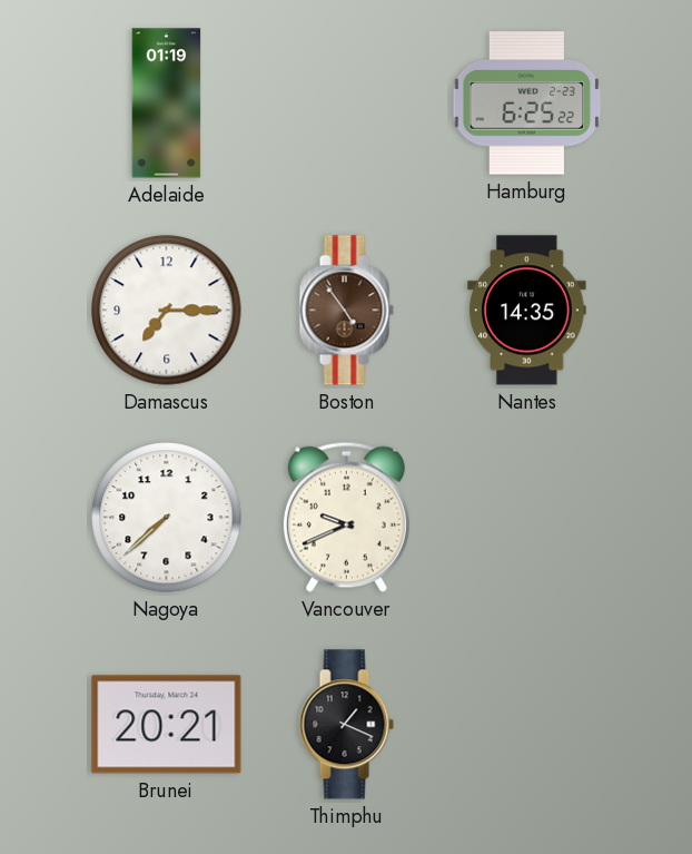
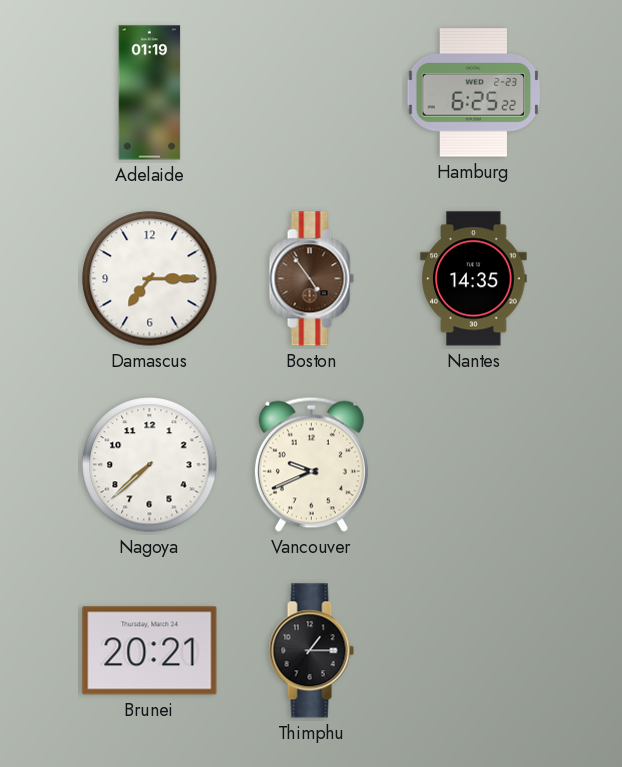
Thimphu: 1:19 -> 1:15 (311, 651)
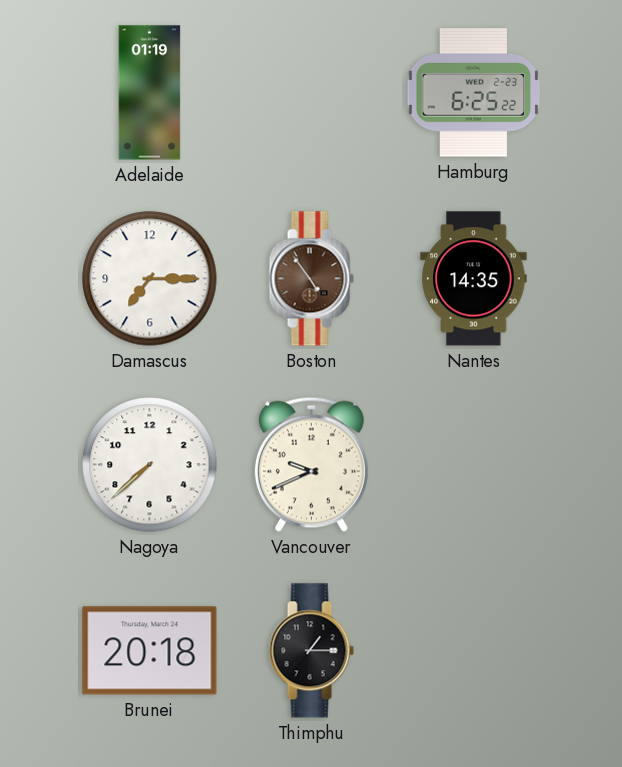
Brunei: 20:21 -> 20:18 (150, 651)
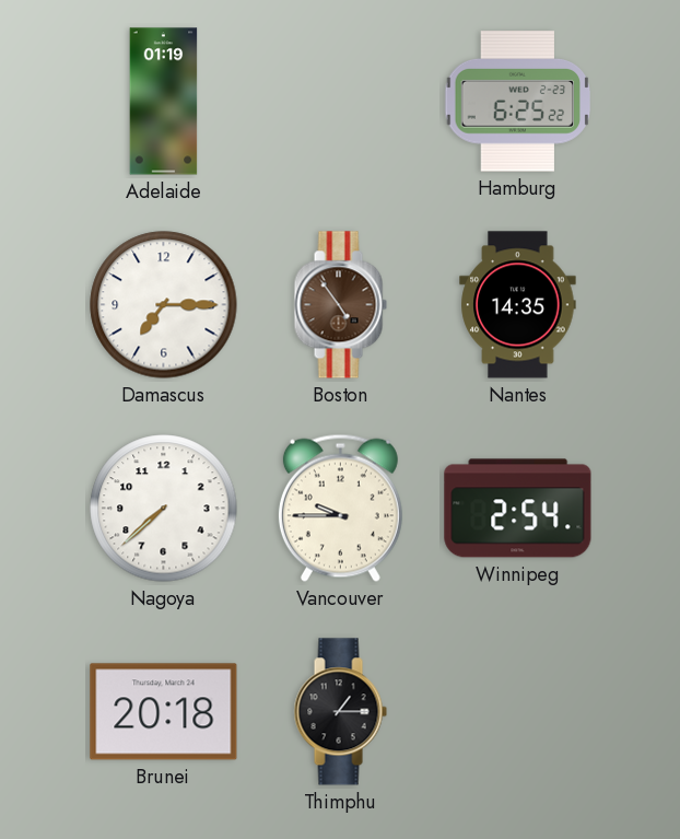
Vancouver: 9:41 -> 9:45 (340, 508)
Winnipeg: none -> 2:54 (518, 509)
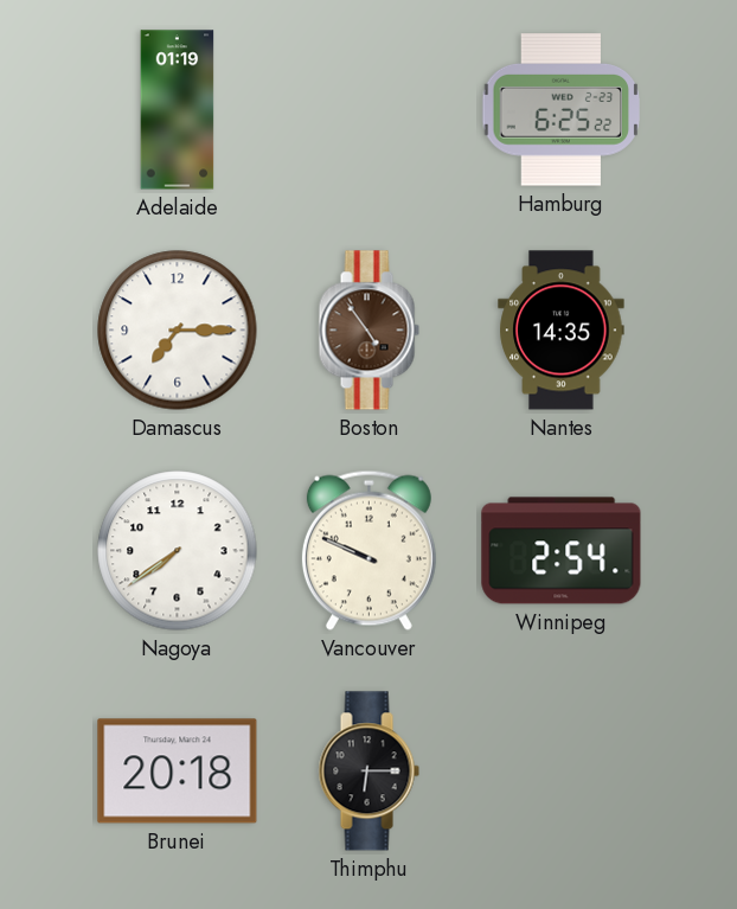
Nagoya: 7:38 -> 7:39 (178, 551)
Vancouver: 9:45 -> 9:49 (368, 550)
Thimphu: 1:15 -> 6:15 (368, 772)
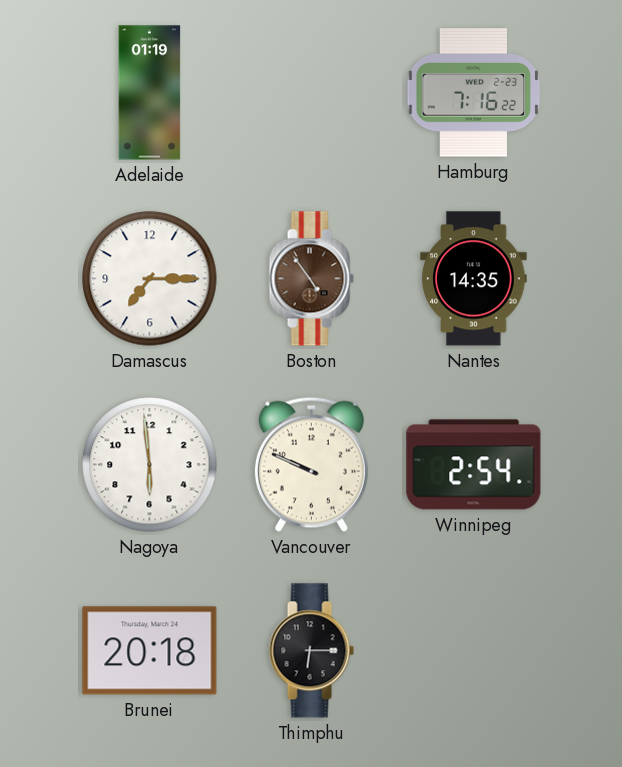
Hamburg: 6:25 -> 7:16 (474, 93)
Nagoya: 7:39 -> 5:59 (150, 465)
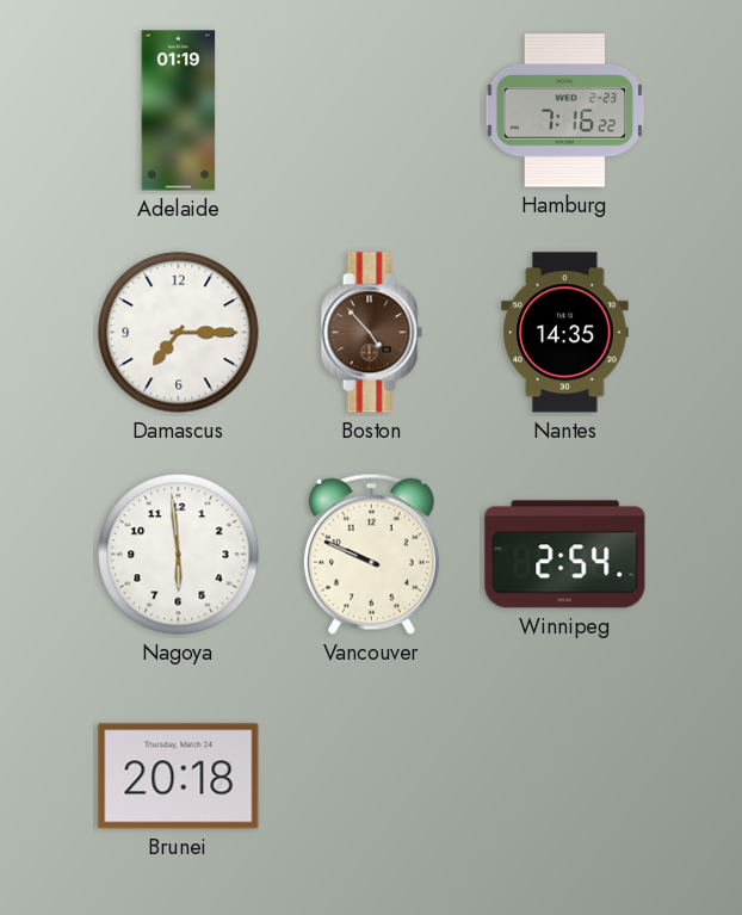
Boston: 4:54 -> 4:53 (371, 333)
Thimphu: 6:15 -> none (311, 651)
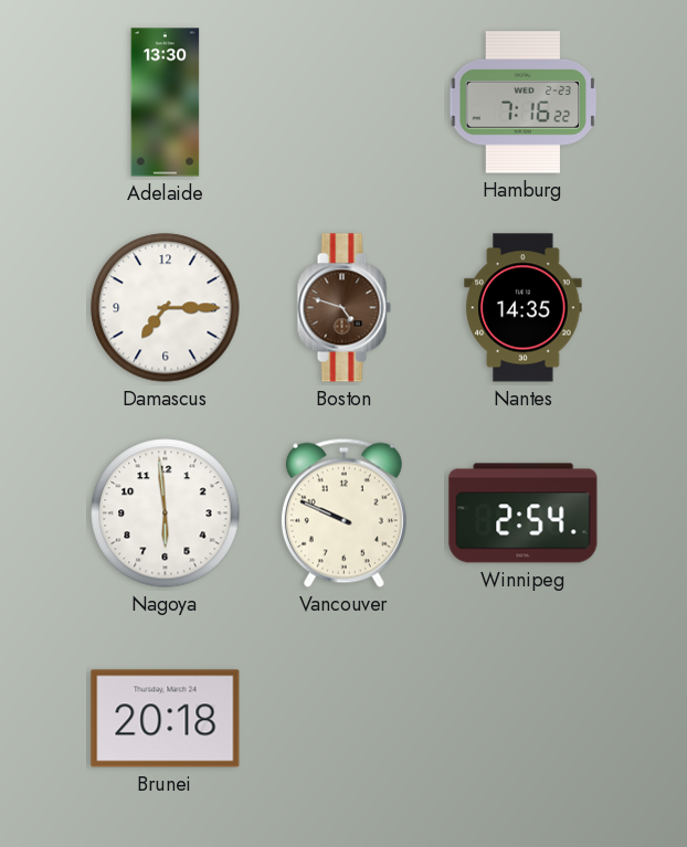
Adelaide: 01:19 -> 13:30 (166, 103)
Boston: 4:53 -> 4:48 (343, 308)
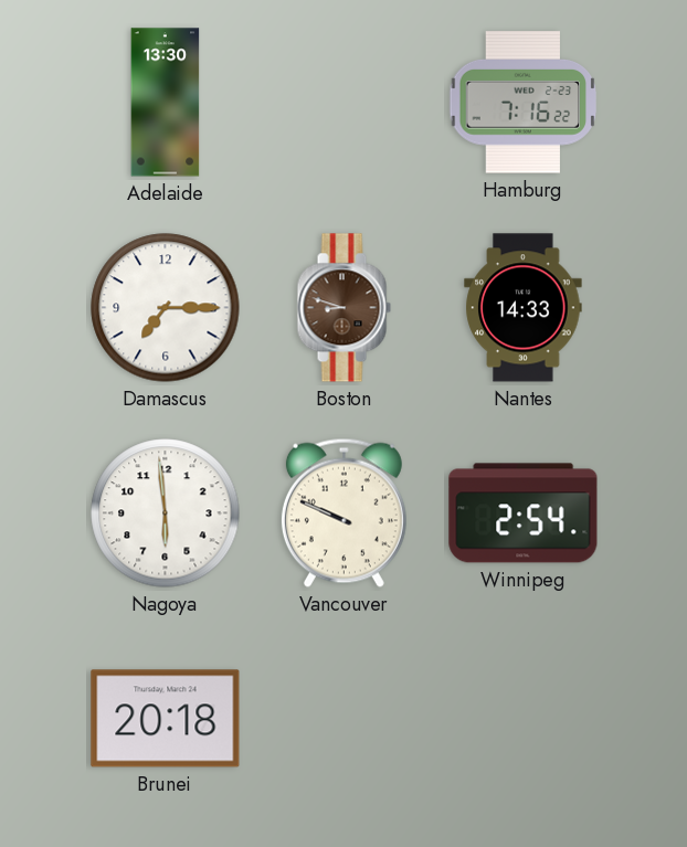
Boston: 4:48 -> 8:48 (343, 308)
Nantes: 14:35 -> 14:33 (524, 308)
